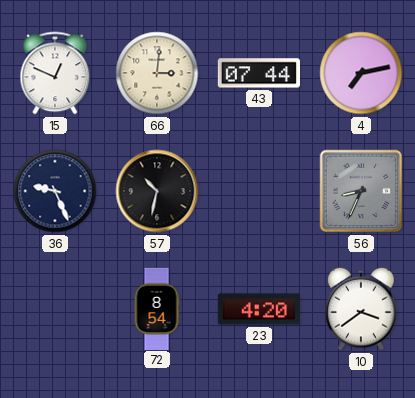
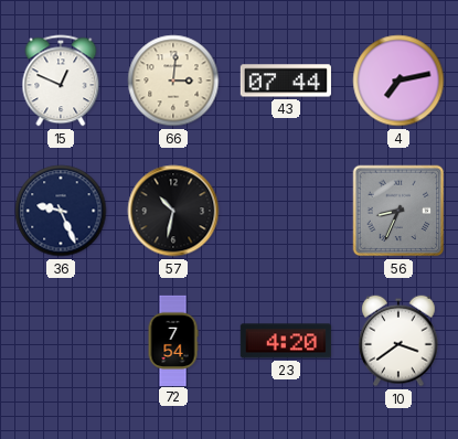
72: 8:54 -> 7:54 (173, 340)
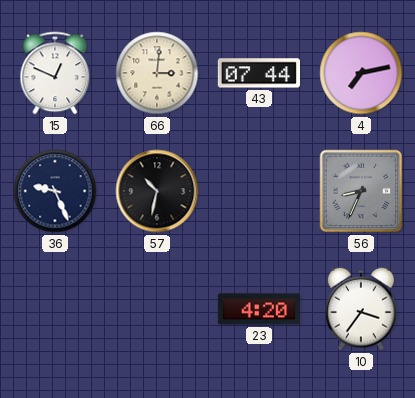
72: 7:54 -> none (173, 340)
10: 3:39 -> 3:36 (361, 309)
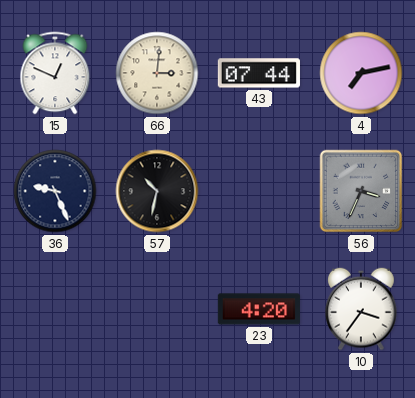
56: 8:34 -> 3:34 (361, 191)
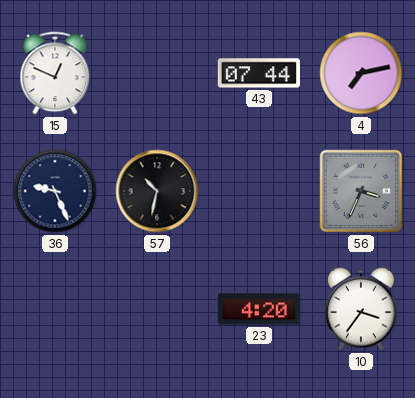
66: 3:01 -> none (157, 73)
